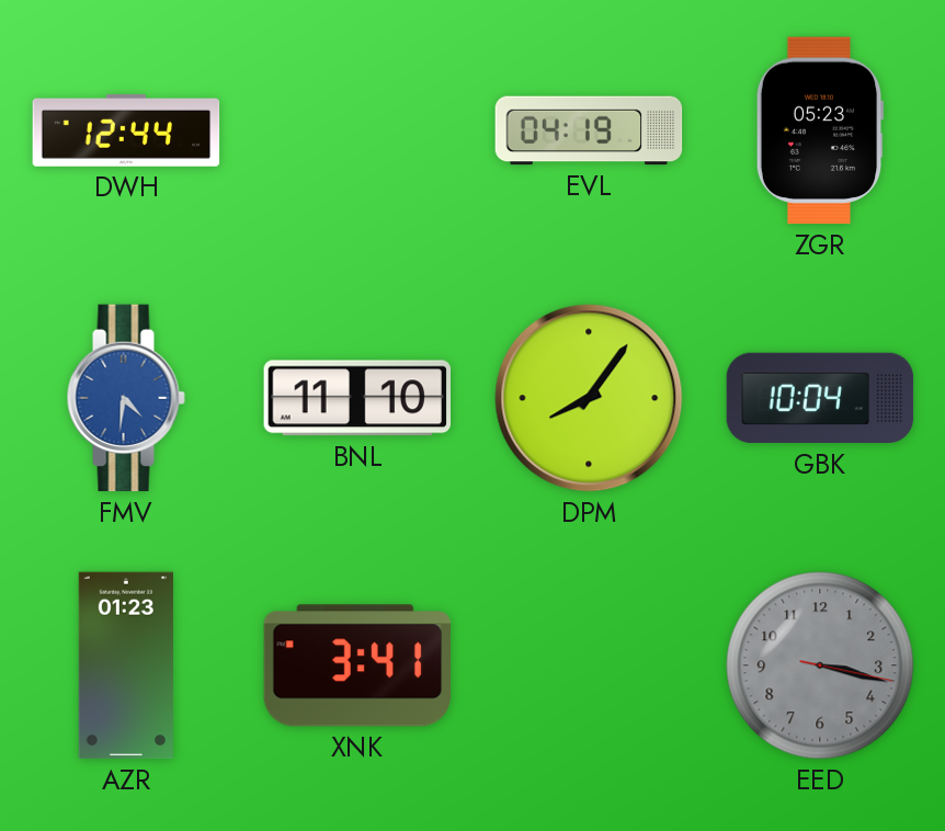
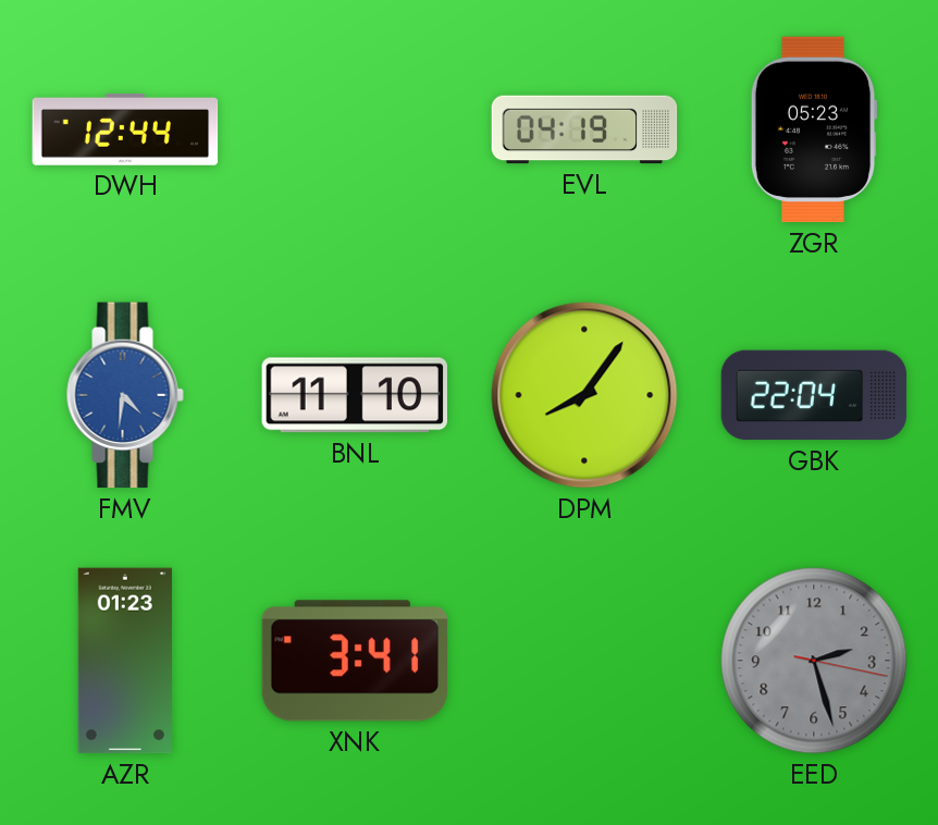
GBK: 10:04 -> 22:04 (814, 395)
EED: 3:17 -> 2:27 (814, 661)
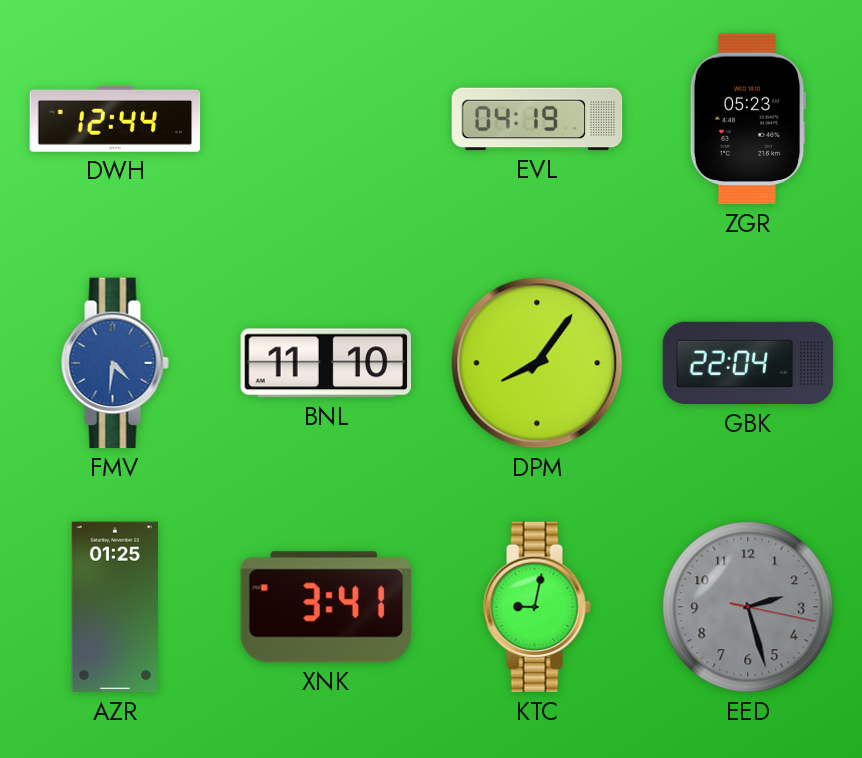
AZR: 01:23 -> 01:25 (115, 607)
KTC: none -> 9:02 (537, 607)
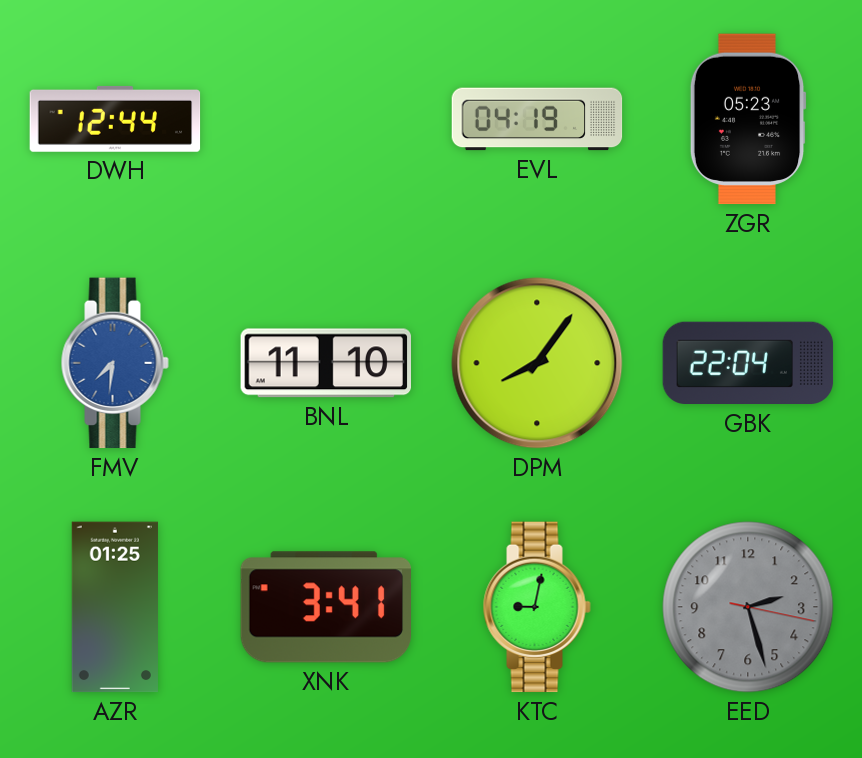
FMV: 4:31 -> 7:31 (115, 363)
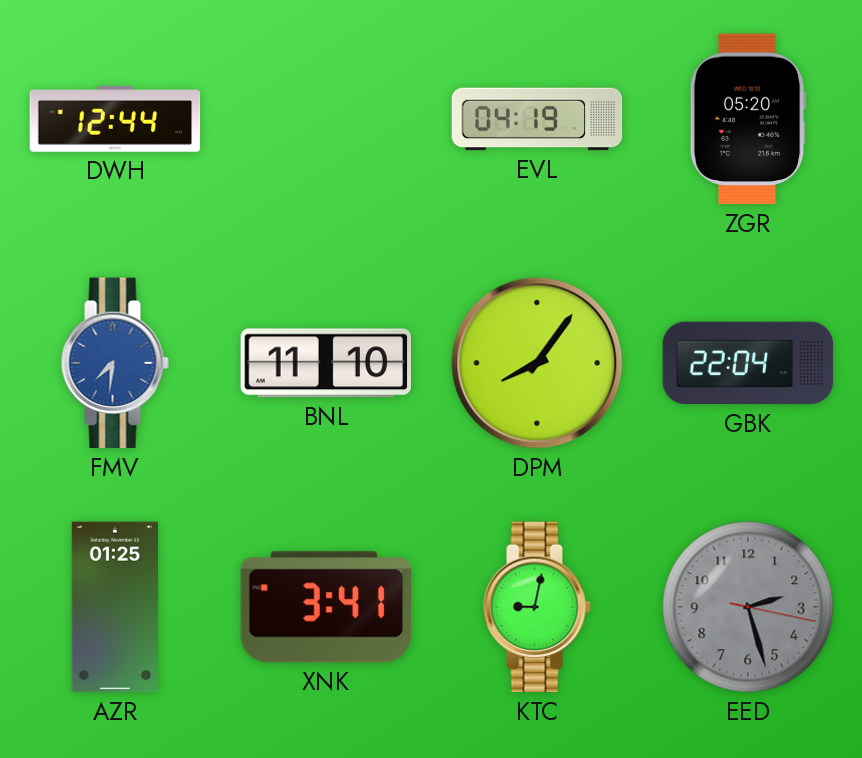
ZGR: 05:23 -> 05:20 (748, 119)
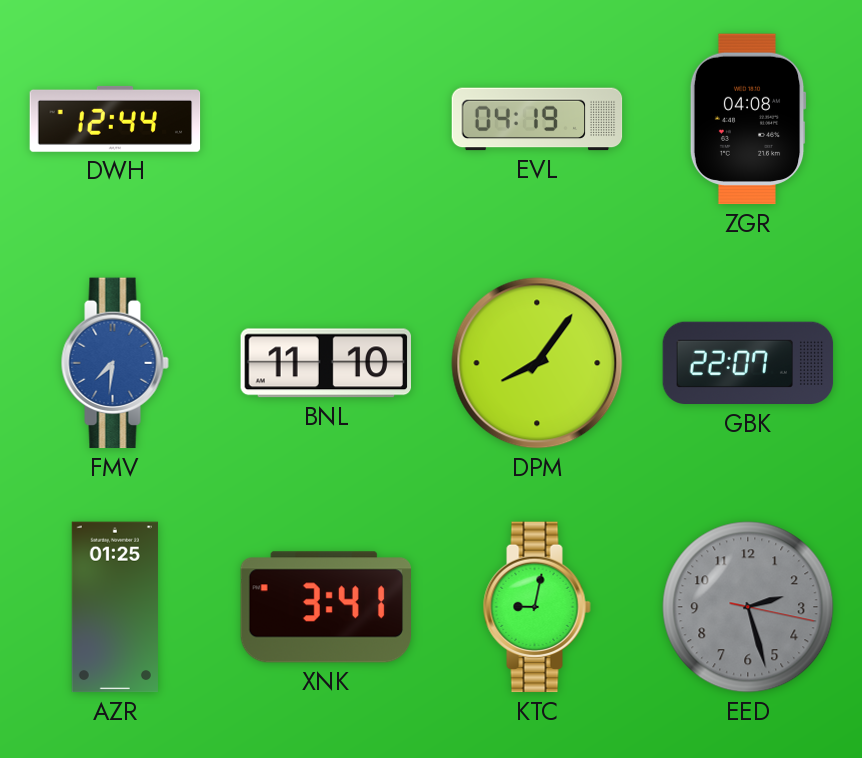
ZGR: 05:20 -> 04:08 (748, 119)
GBK: 22:04 -> 22:07 (748, 363)
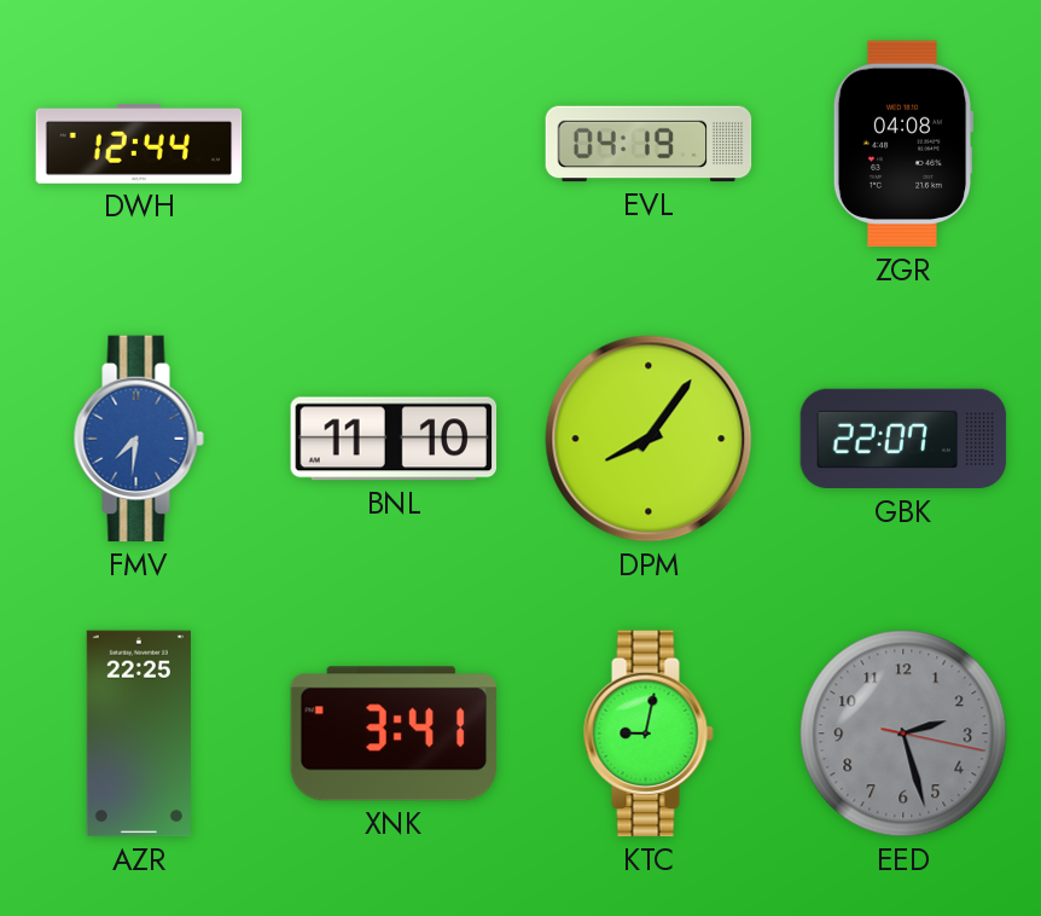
AZR: 01:25 -> 22:25 (139, 734)
